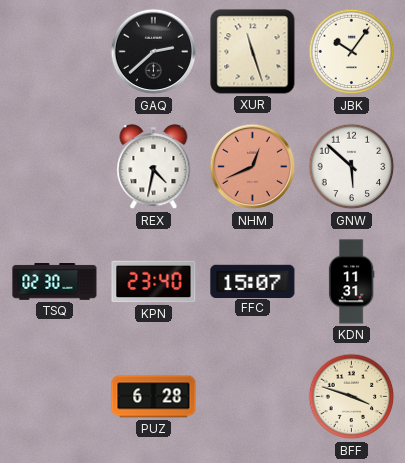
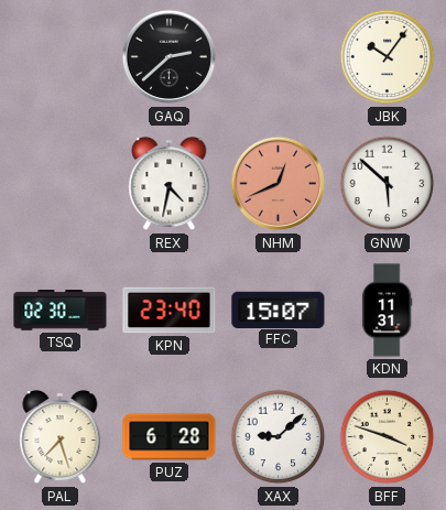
XUR: 11:27 -> none (253, 52)
PAL: none -> 7:27 (61, 438)
XAX: none -> 9:08 (279, 437)
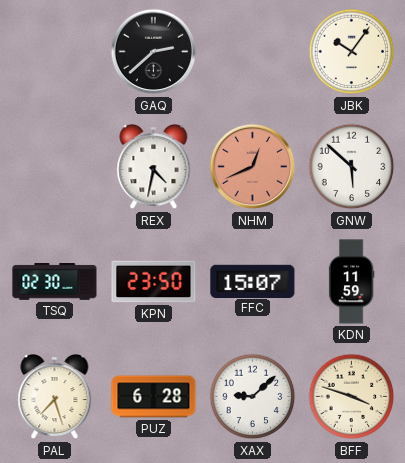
KPN: 23:40 -> 23:50 (154, 282)
KDN: 11:31 -> 11:59 (351, 282)
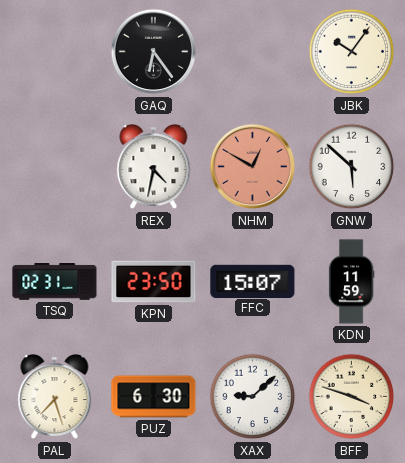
GAQ: 2:38 -> 6:24 (154, 52)
NHM: 12:41 -> 12:50 (253, 167)
TSQ: 02:30 -> 02:31 (55, 282)
PUZ: 6:28 -> 6:30 (154, 397)
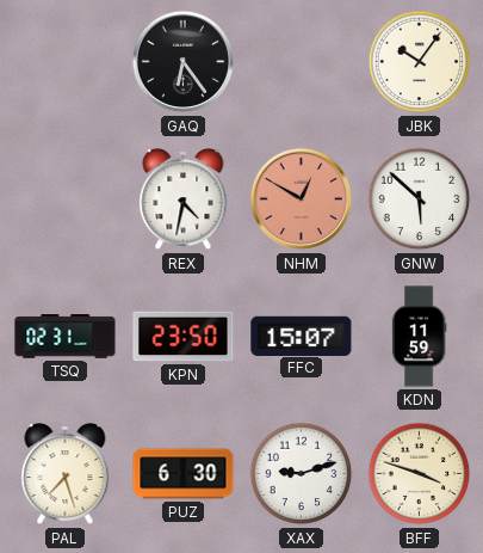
XAX: 9:08 -> 9:12 (302, 474)
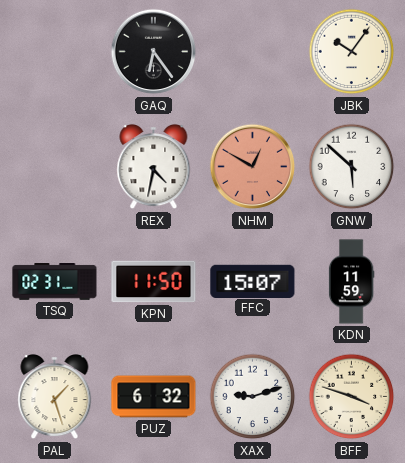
KPN: 23:50 -> 11:50 (154, 282)
PAL: 7:27 -> 1:27 (55, 398)
PUZ: 6:30 -> 6:32 (154, 397)
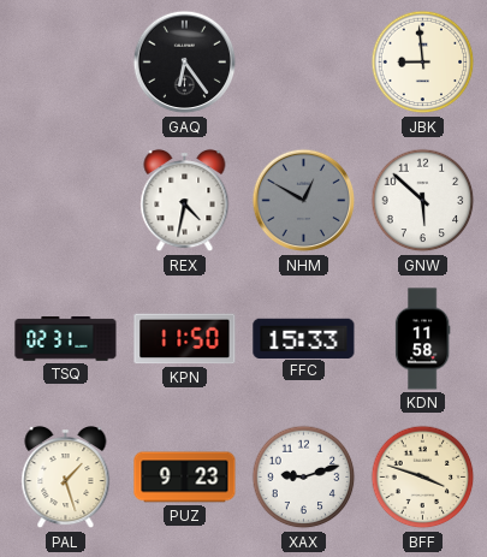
JBK: 10:06 -> 8:59 (423, 63)
NHM dial: salmon -> grey (304, 201)
FFC: 15:07 -> 15:33 (304, 338)
KDN: 11:59 -> 11:58 (422, 339)
PUZ: 6:32 -> 9:23 (185, 478)
